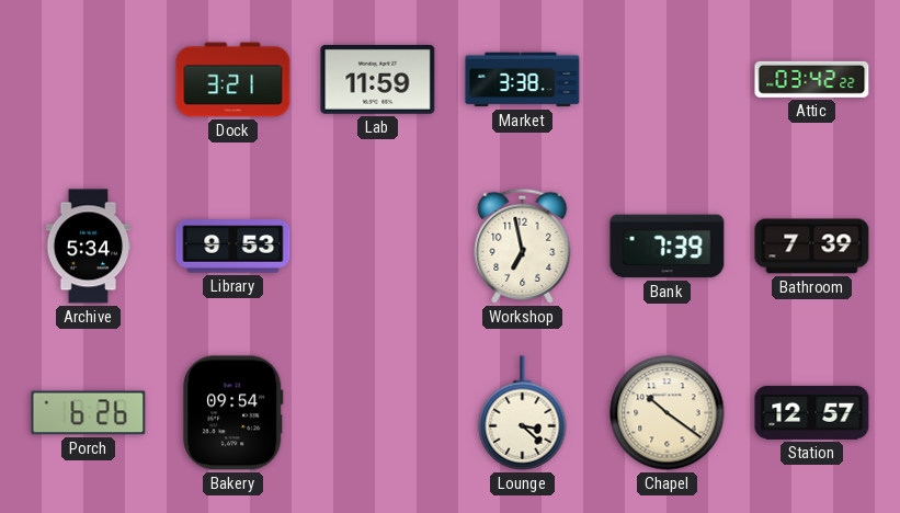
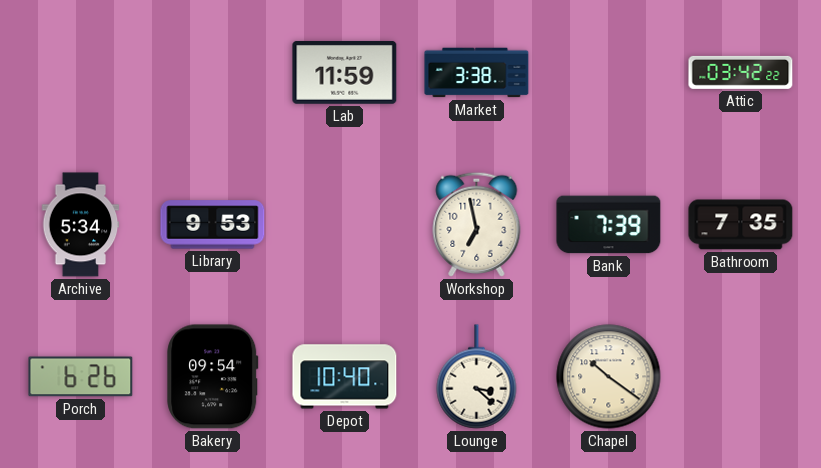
Dock: 3:21 -> none (233, 80)
Bathroom: 7:39 -> 7:35 (741, 225)
Depot: none -> 10:40 (345, 377)
Station: 12:57 -> none (812, 412)
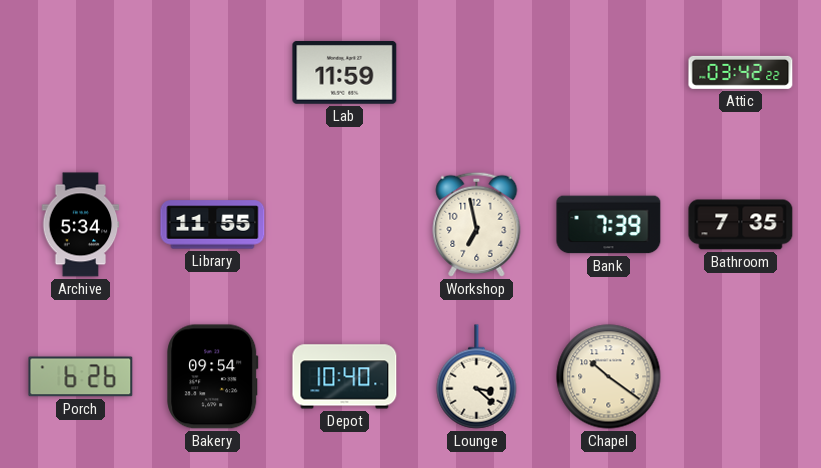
Market: 3:38 -> none (477, 73)
Library: 9:53 -> 11:55 (213, 225)
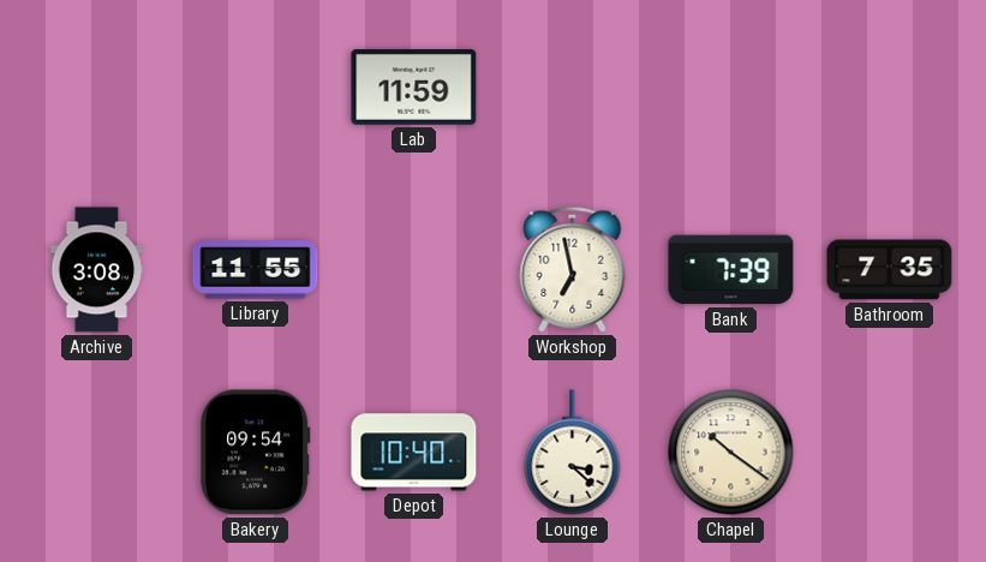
Attic: 03:42 -> none (741, 72)
Archive: 5:34 -> 3:08 (97, 270)
Porch: 6:26 -> none (81, 377)
